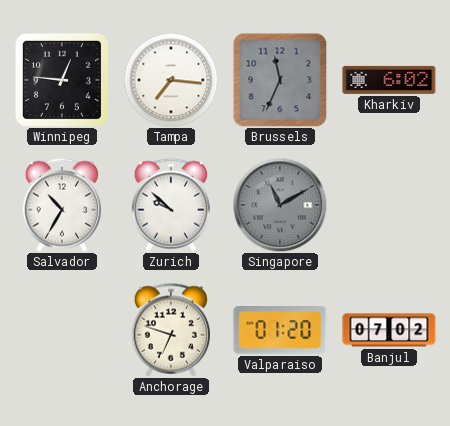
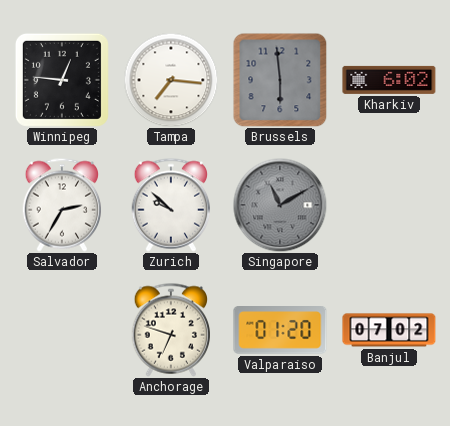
Brussels: 11:34 -> 5:59 (280, 80)
Salvador: 10:35 -> 2:35 (61, 205)
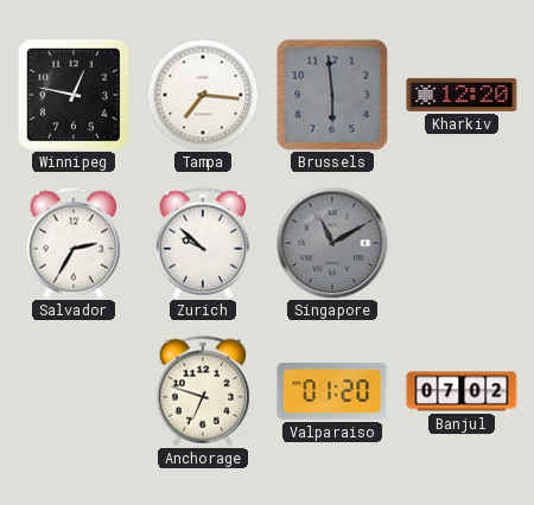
Winnipeg: 12:46 -> 12:47 (74, 95)
Kharkiv: 6:02 -> 12:20 (462, 95)
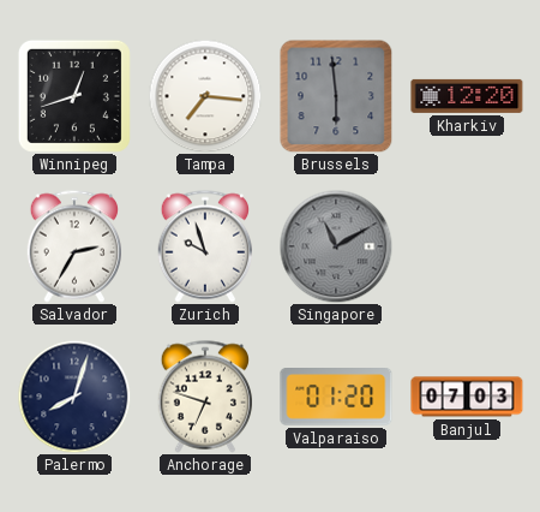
Winnipeg: 12:47 -> 12:42 (74, 96)
Zurich: 9:52 -> 9:57 (204, 246)
Palermo: none -> 8:03 (74, 397)
Banjul: 07:02 -> 07:03 (467, 397)
